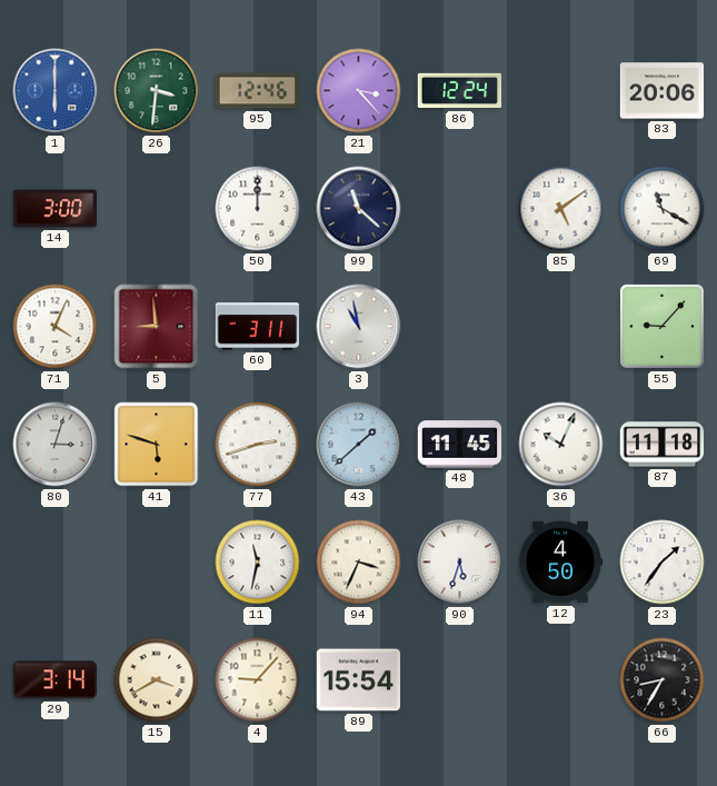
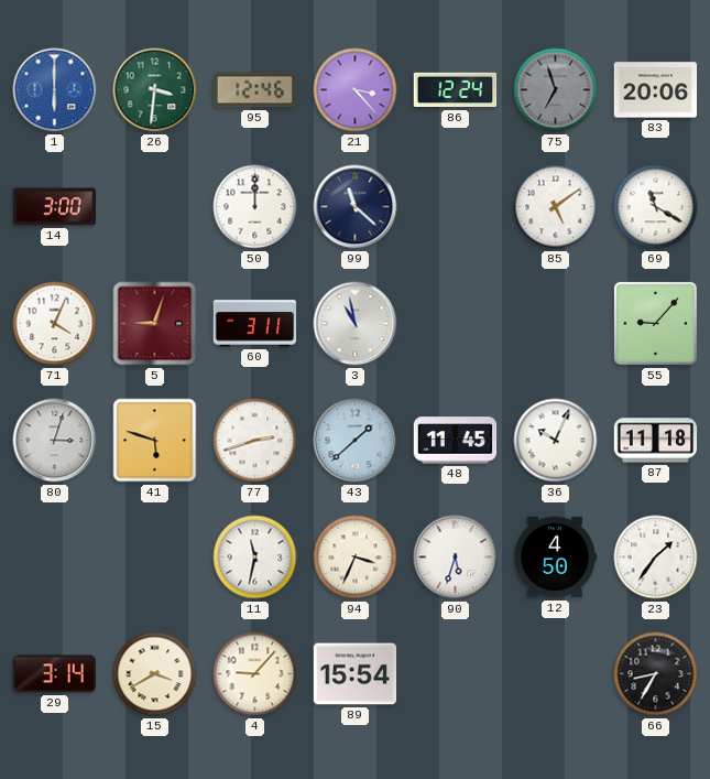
75: none -> 6:57 (556, 90)
5: 8:59 -> 9:03 (155, 324)
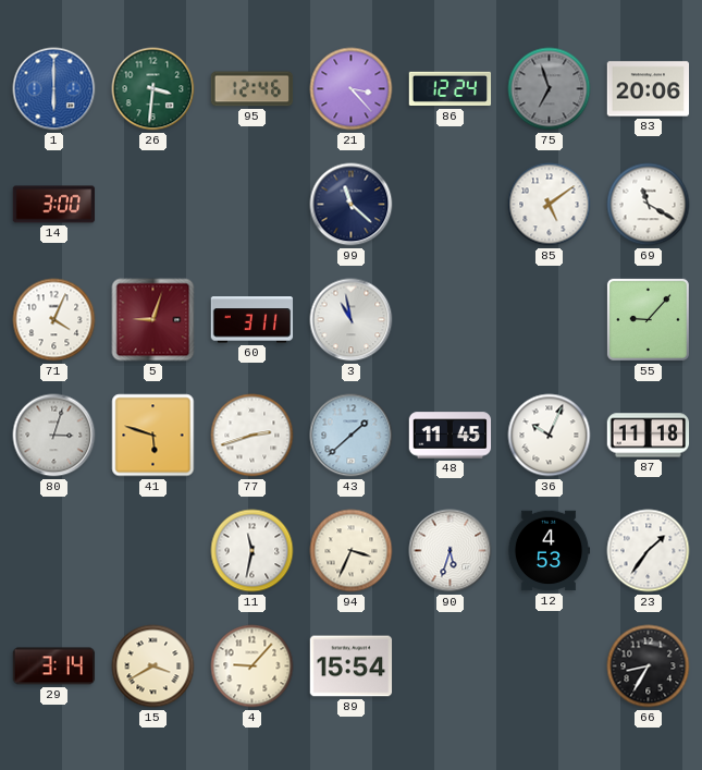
50: 12:00 -> none (255, 207)
12: 4:50 -> 4:53 (549, 551)
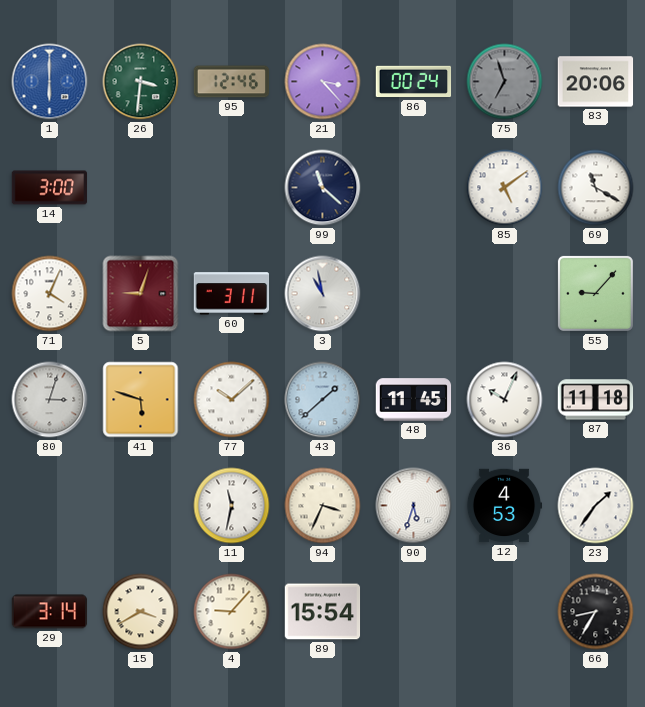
86: 12:24 -> 00:24 (414, 82)
77: 2:42 -> 10:08 (232, 400)
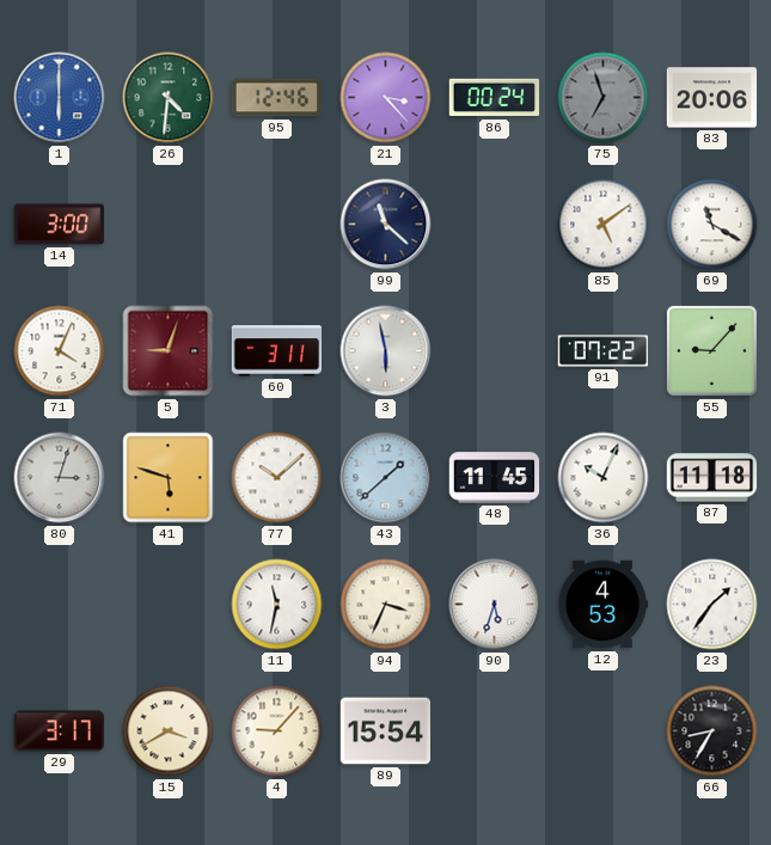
26: 3:31 -> 4:31 (169, 98)
3: 10:58 -> 5:58 (386, 351)
91: none -> 07:22 (604, 351)
29: 3:14 -> 3:17 (60, 731)
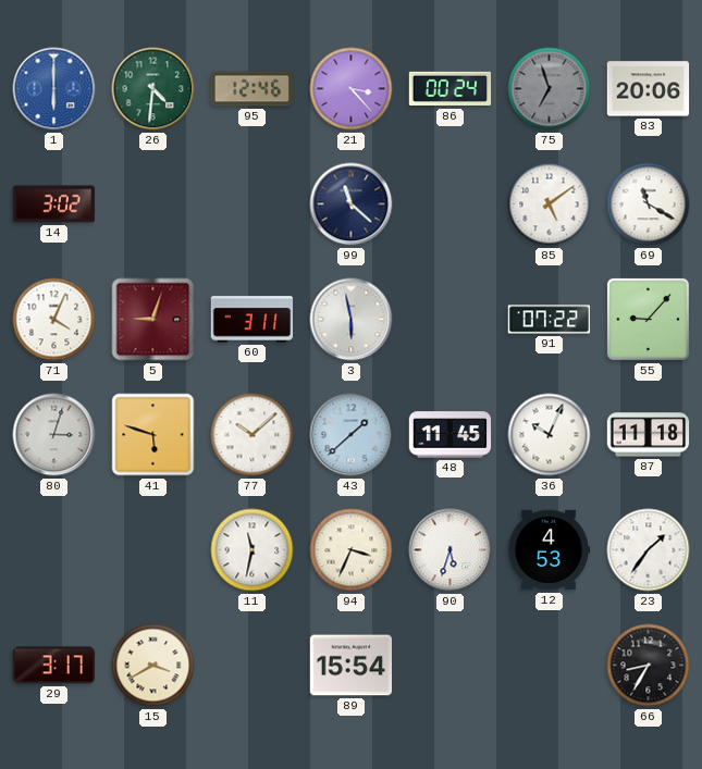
14: 3:00 -> 3:02 (54, 204)
4: 9:07 -> none (277, 731)
